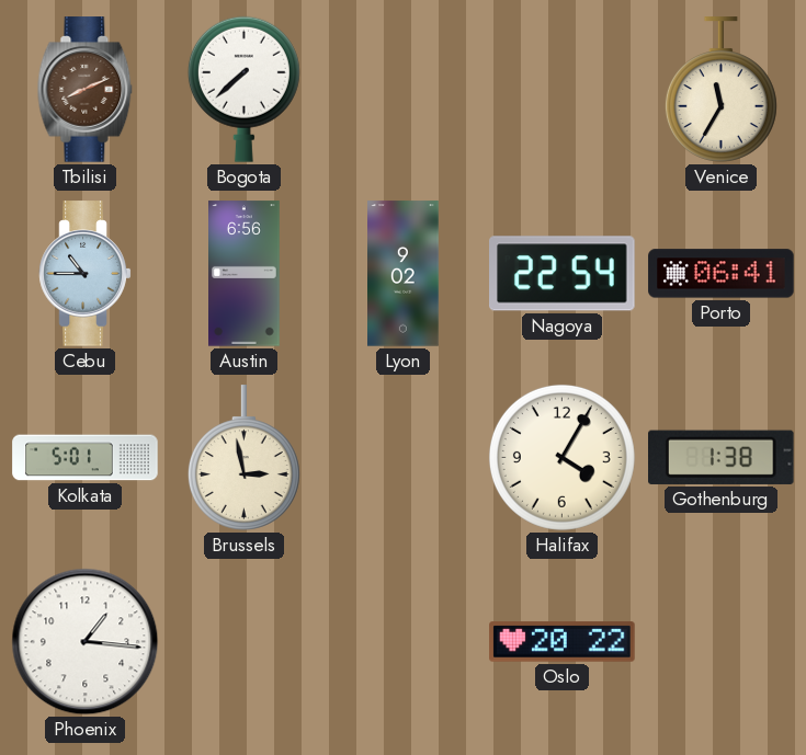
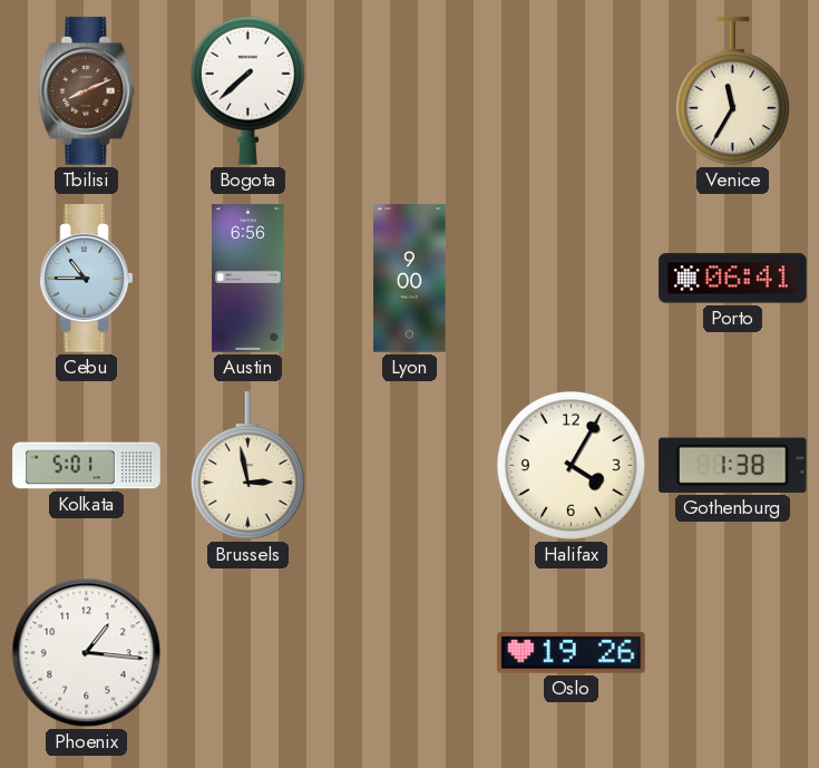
Lyon: 9:02 -> 9:00 (410, 279)
Nagoya: 22:54 -> none (563, 274)
Oslo: 20:22 -> 19:26 (572, 653)
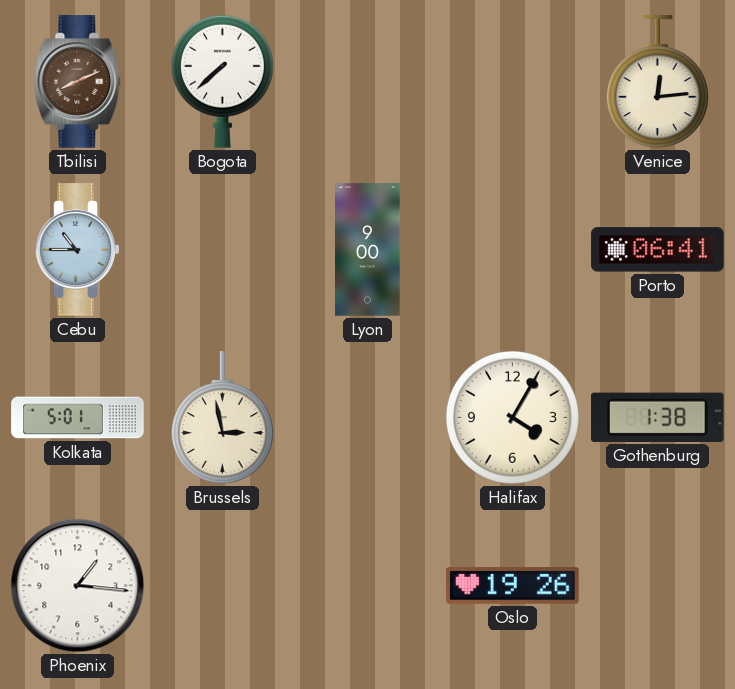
Venice: 11:35 -> 12:14 (657, 82)
Austin: 6:56 -> none (248, 279)
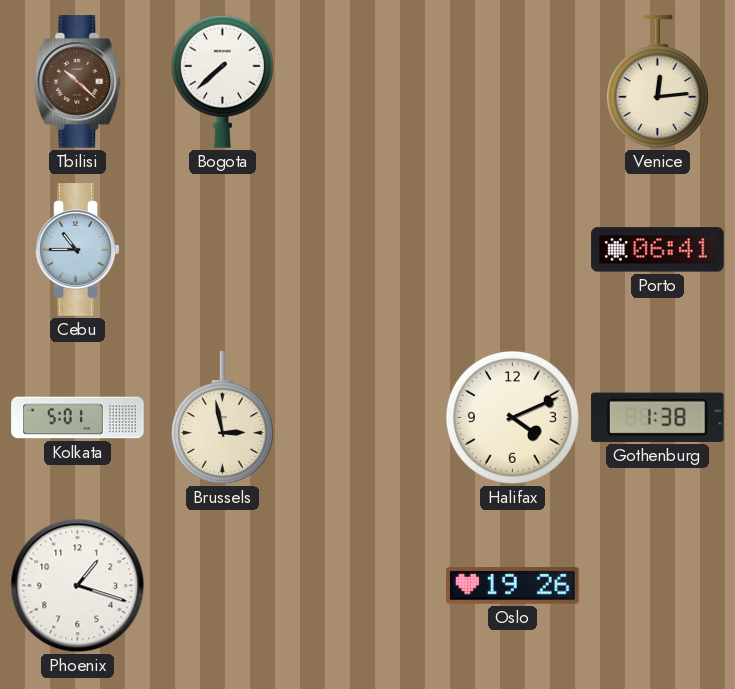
Tbilisi: 8:11 -> 10:22 (78, 82)
Lyon: 9:00 -> none (368, 250)
Halifax: 4:05 -> 4:11 (512, 417)
Phoenix: 1:16 -> 1:18 (78, 586)
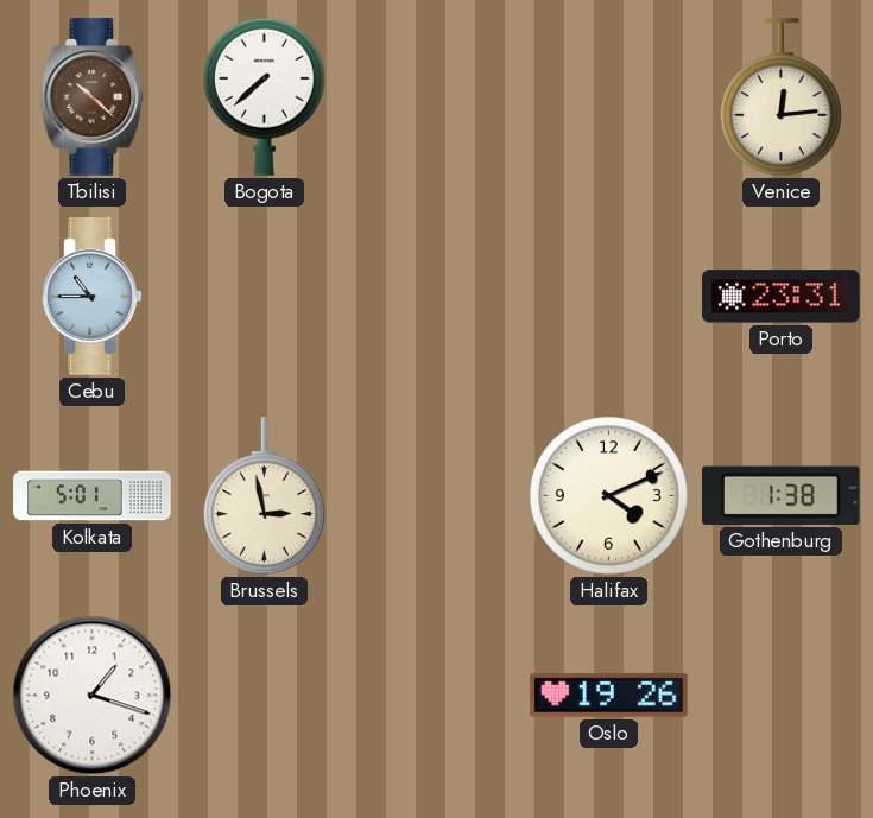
Porto: 06:41 -> 23:31 (782, 297)
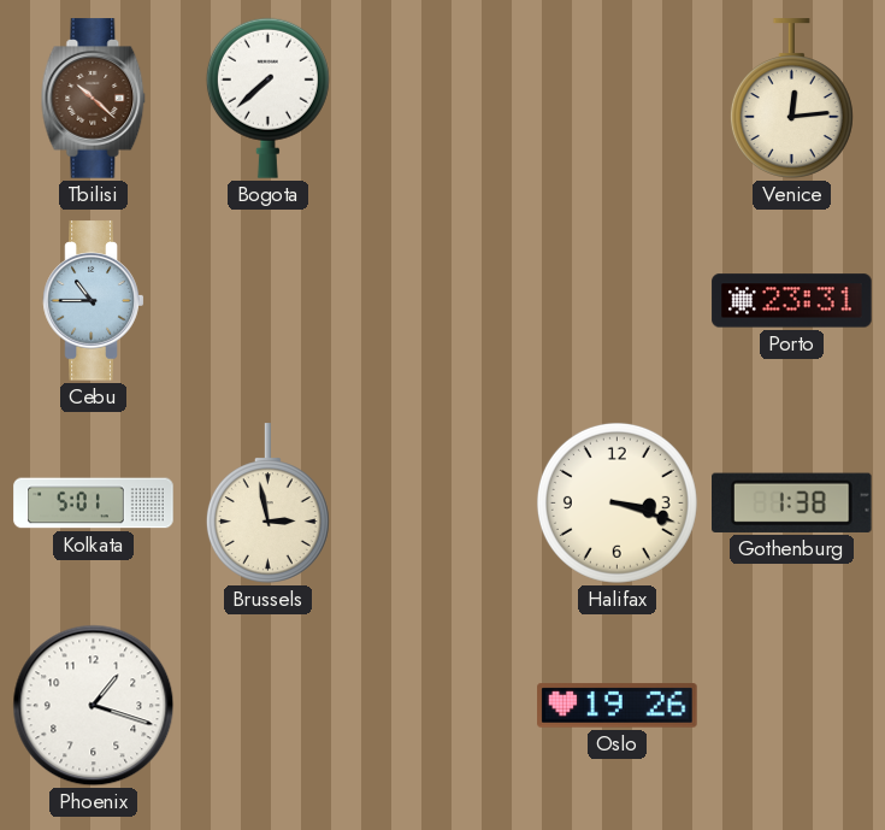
Halifax: 4:11 -> 3:18 (616, 502)
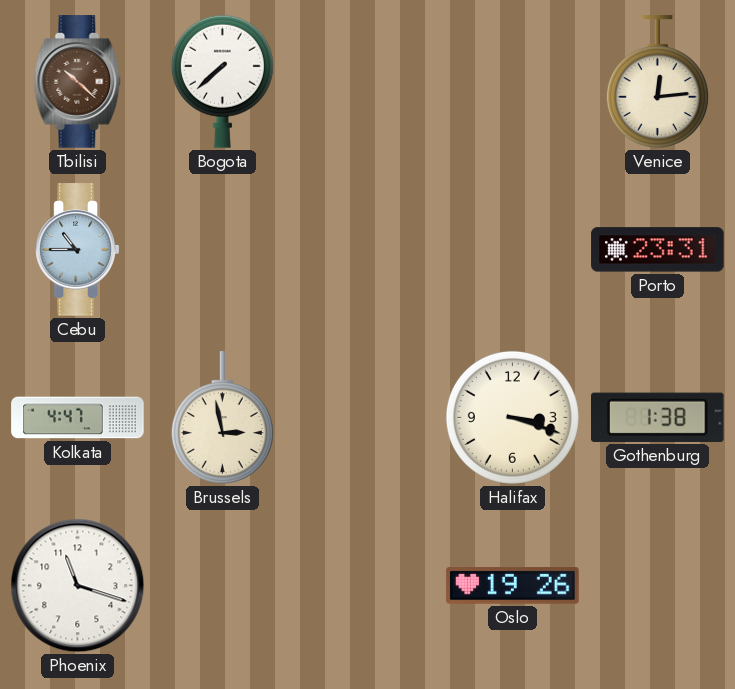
Kolkata: 5:01 -> 4:47 (78, 418)
Phoenix: 1:18 -> 11:18 (78, 586)
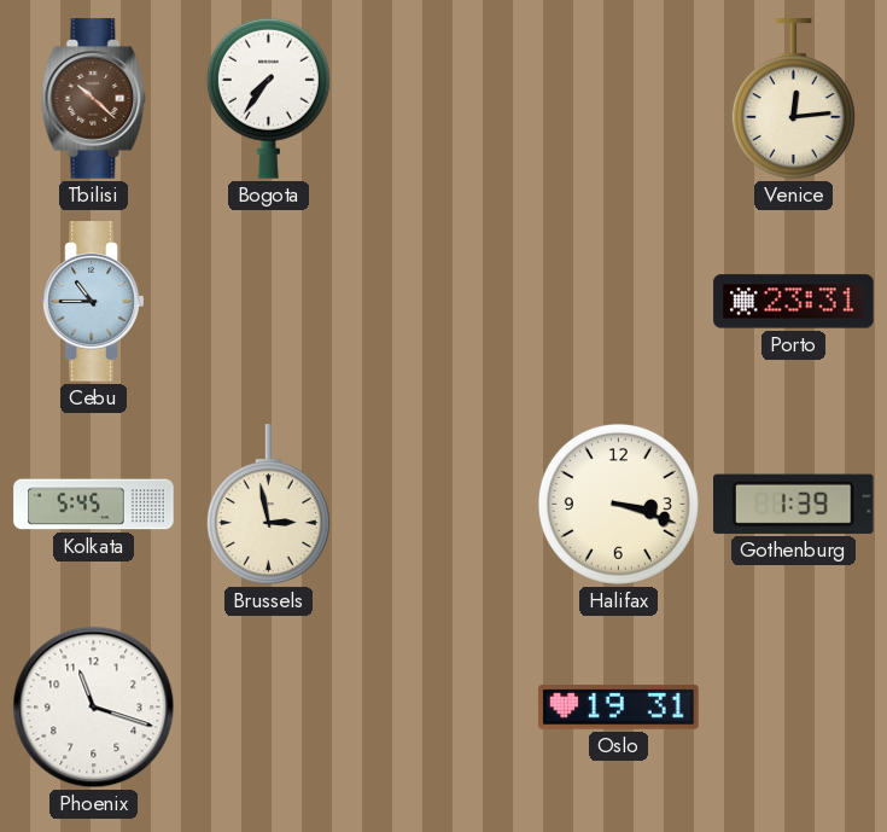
Bogota: 7:38 -> 7:36 (268, 98)
Kolkata: 4:47 -> 5:45 (94, 505)
Gothenburg: 1:38 -> 1:39 (794, 504)
Oslo: 19:26 -> 19:31 (619, 708)
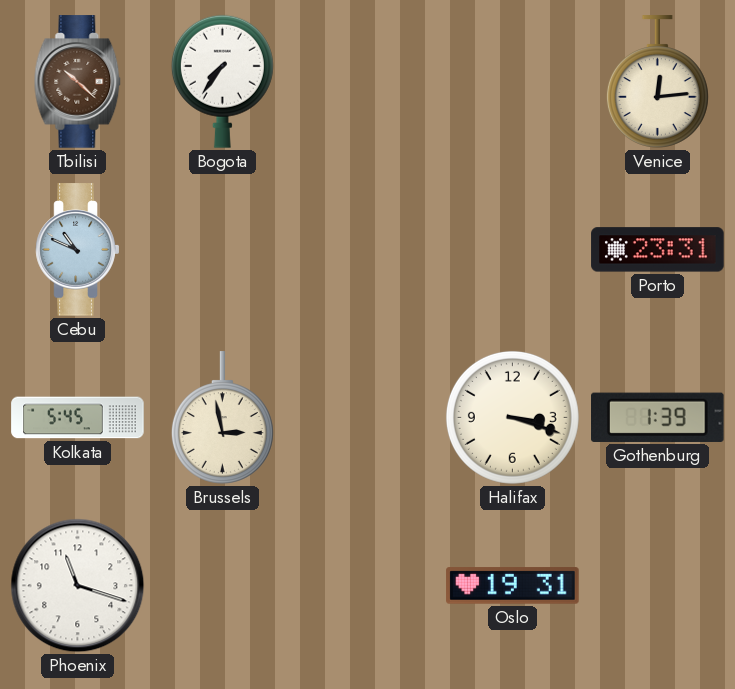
Cebu: 10:45 -> 10:49 (78, 250)
